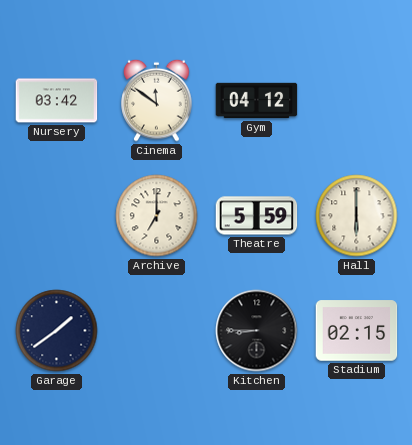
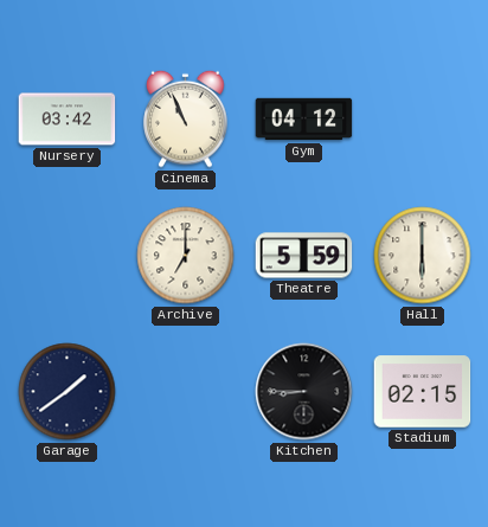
Cinema: 11:51 -> 10:56 (186, 118)
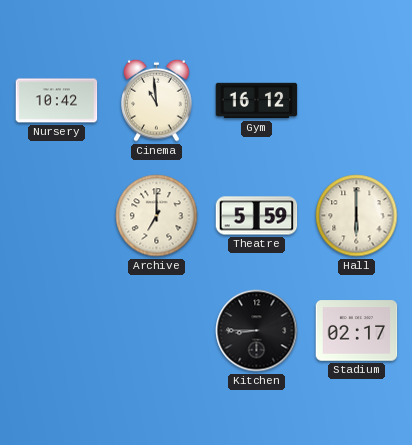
Nursery: 03:42 -> 10:42 (57, 101)
Cinema: 10:56 -> 10:59 (157, 100)
Gym: 04:12 -> 16:12 (257, 101)
Garage: 1:39 -> none (68, 392)
Stadium: 02:15 -> 02:17 (357, 331)
